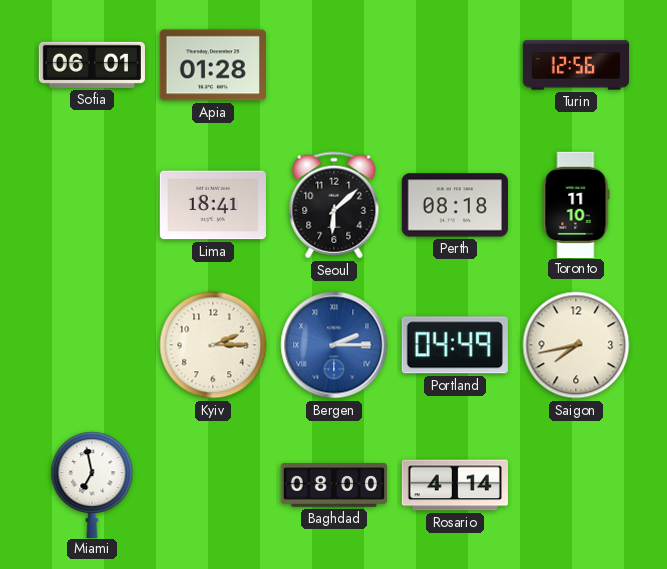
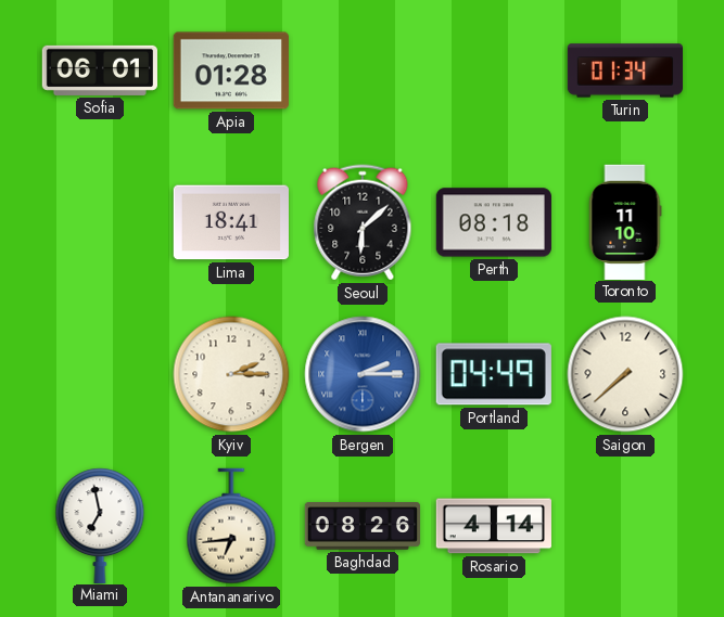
Turin: 12:56 -> 01:34 (624, 70)
Saigon: 7:43 -> 7:38 (625, 374)
Antananarivo: none -> 6:44 (231, 526)
Baghdad: 08:00 -> 08:26 (361, 526)
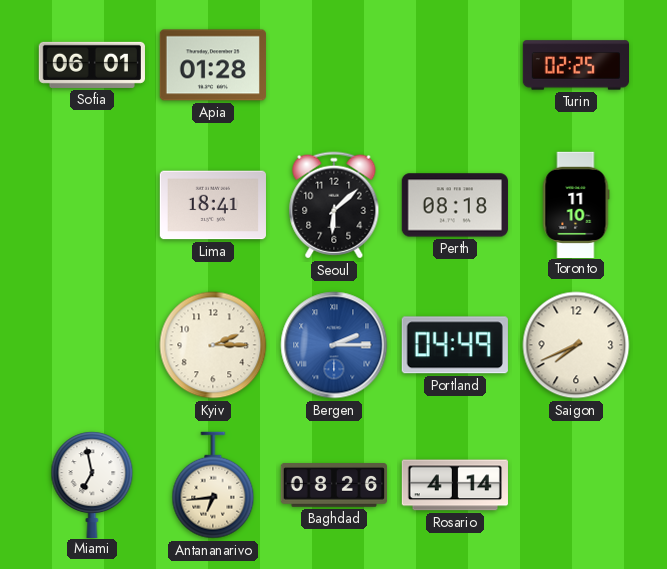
Turin: 01:34 -> 02:25 (575, 65)
Saigon: 7:38 -> 7:41 (576, 345)
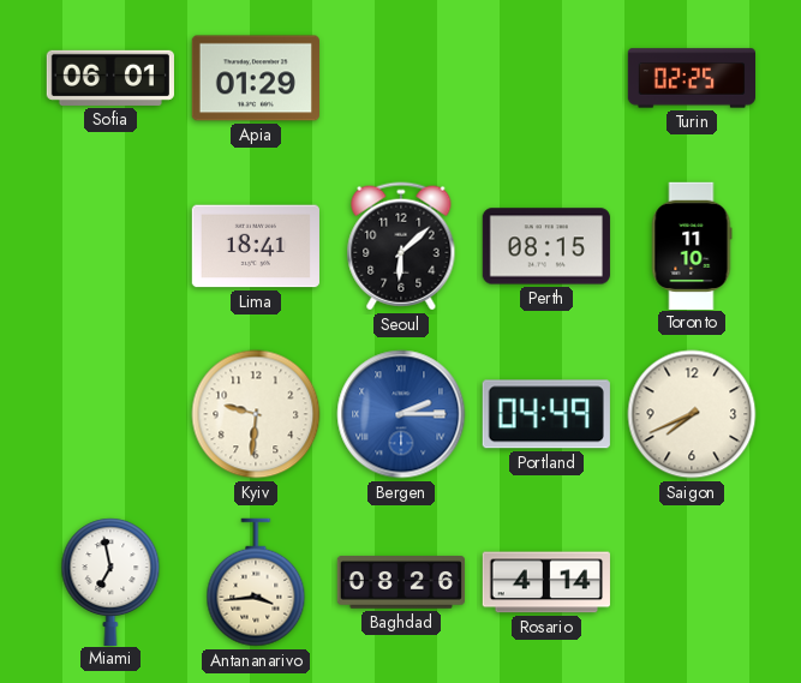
Apia: 01:28 -> 01:29 (256, 78)
Perth: 08:18 -> 08:15 (545, 246)
Kyiv: 2:15 -> 9:31 (256, 414)
Antananarivo: 6:44 -> 3:44 (256, 582)
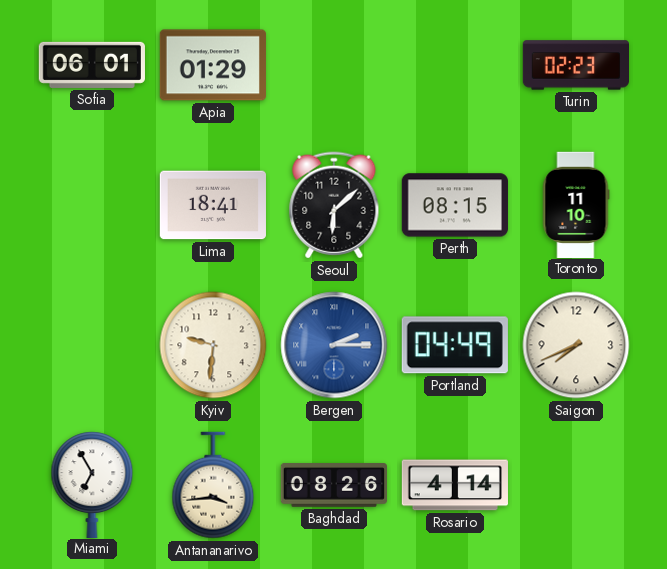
Turin: 02:25 -> 02:23 (575, 65)
Miami: 6:58 -> 6:55 (92, 484)
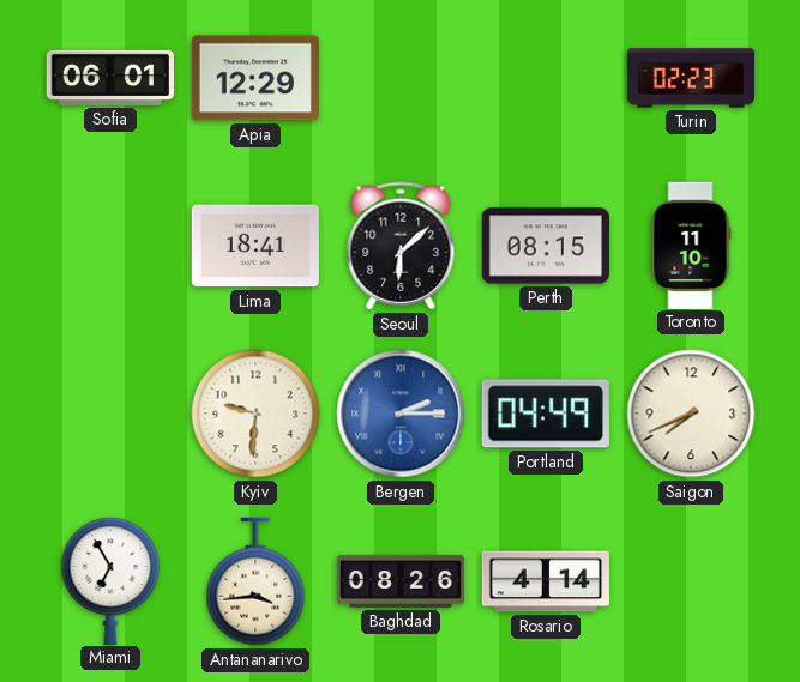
Apia: 01:29 -> 12:29 (255, 78)
